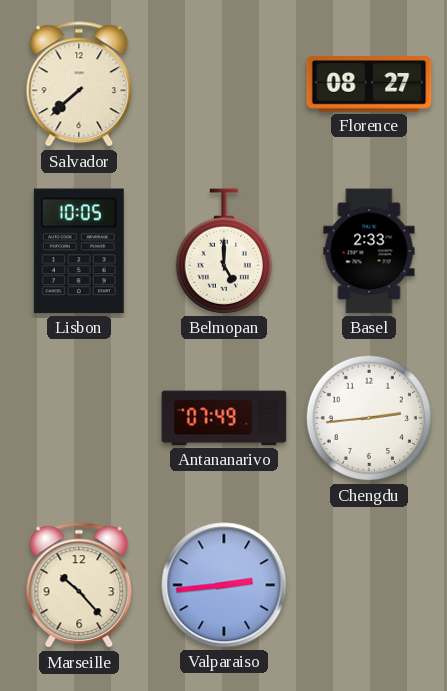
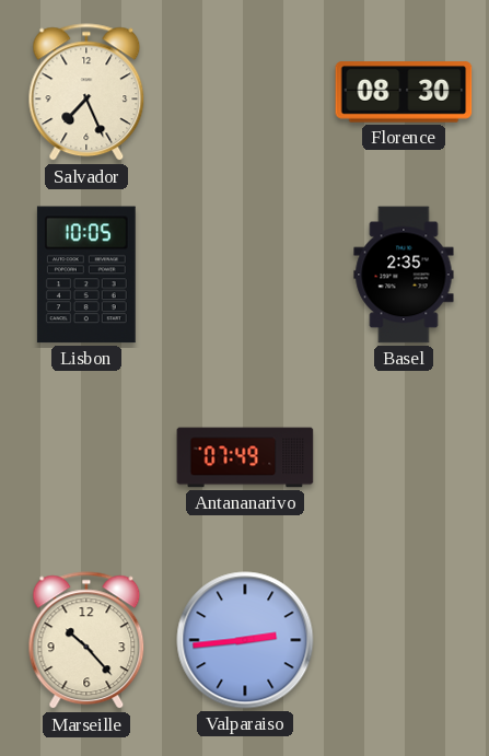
Salvador: 7:38 -> 7:26 (86, 93)
Florence: 08:27 -> 08:30 (404, 92)
Belmopan: 5:00 -> none (223, 251)
Basel: 2:33 -> 2:35 (404, 275)
Chengdu: 2:44 -> none (369, 418)
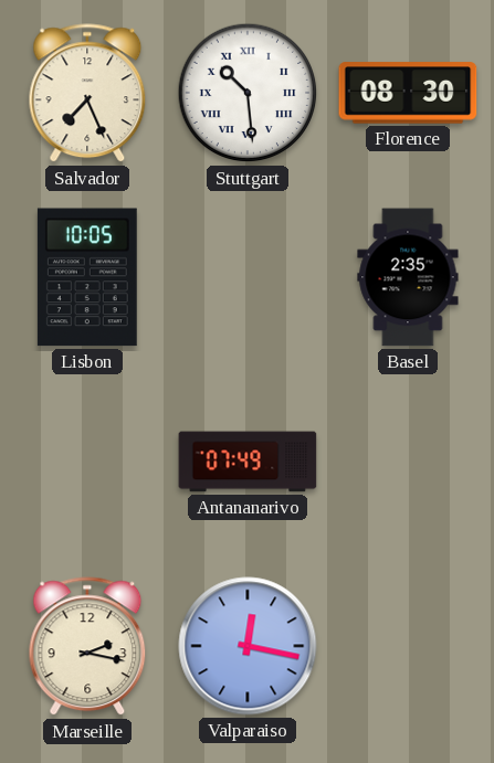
Stuttgart: none -> 10:29 (248, 93)
Marseille: 10:23 -> 2:17 (87, 647)
Valparaiso: 2:44 -> 12:17 (248, 646)
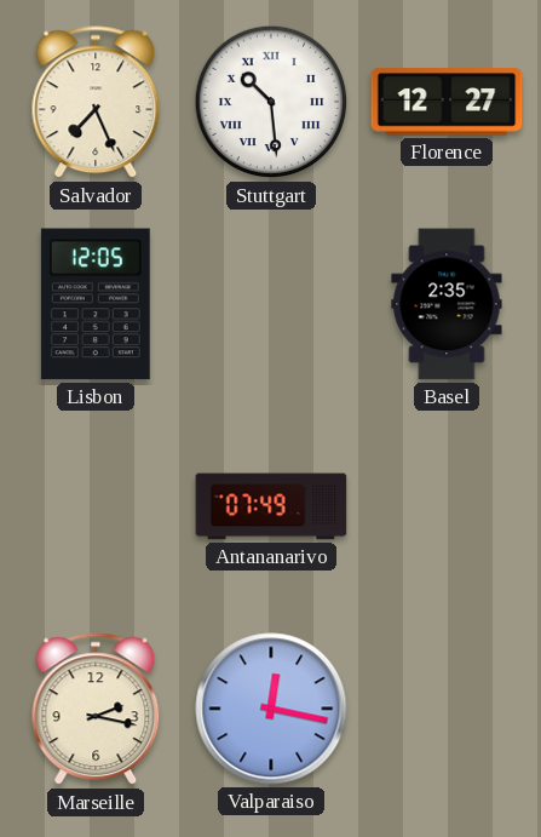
Florence: 08:30 -> 12:27 (447, 102)
Lisbon: 10:05 -> 12:05 (96, 304)
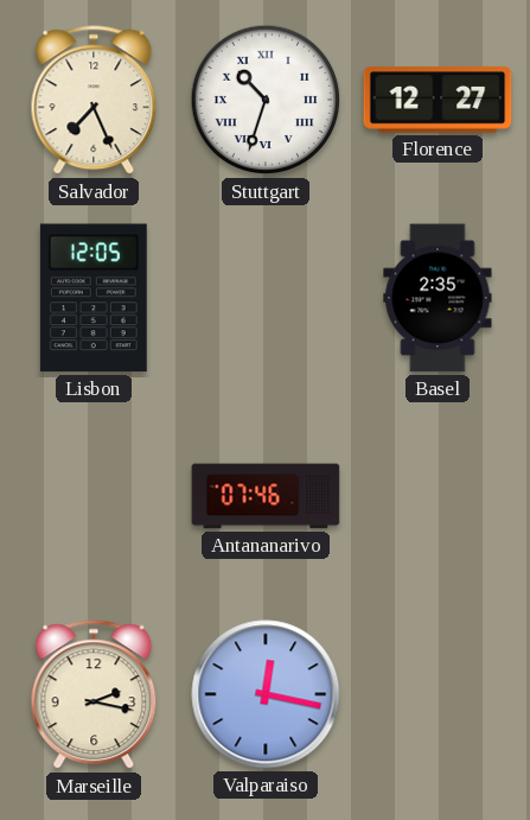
Stuttgart: 10:29 -> 10:33 (266, 100)
Antananarivo: 07:49 -> 07:46 (266, 496)
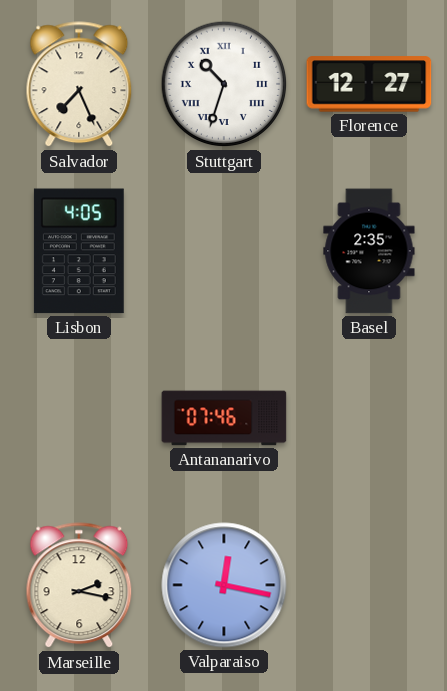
Lisbon: 12:05 -> 4:05 (79, 251)
